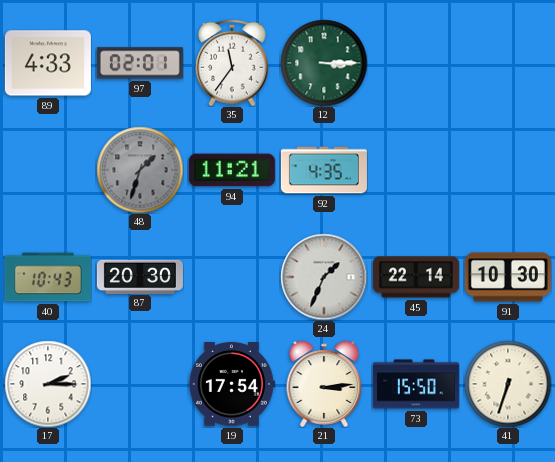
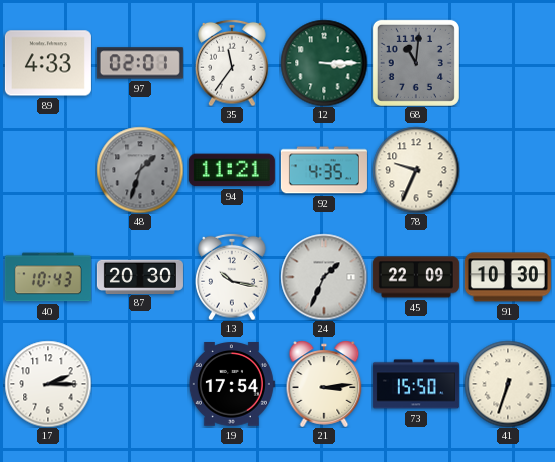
68: none -> 11:01 (416, 63)
78: none -> 9:34 (416, 170)
13: none -> 10:17 (232, 277)
45: 22:14 -> 22:09 (416, 277)
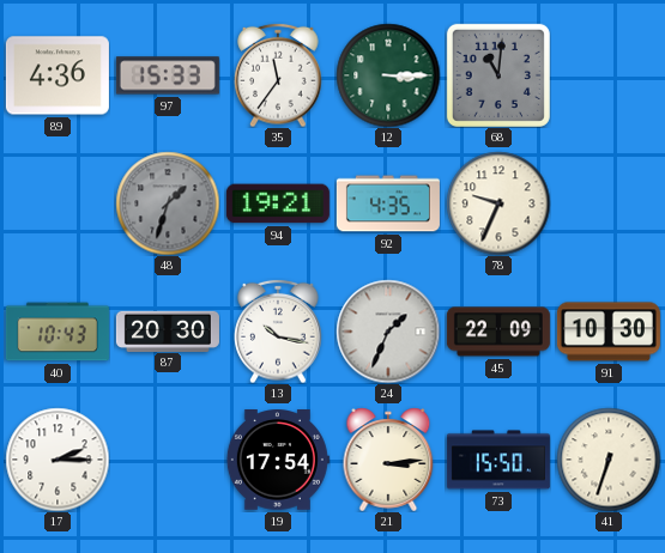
89: 4:33 -> 4:36 (58, 75)
97: 02:01 -> 15:33 (168, 75)
94: 11:21 -> 19:21 (278, 203)
